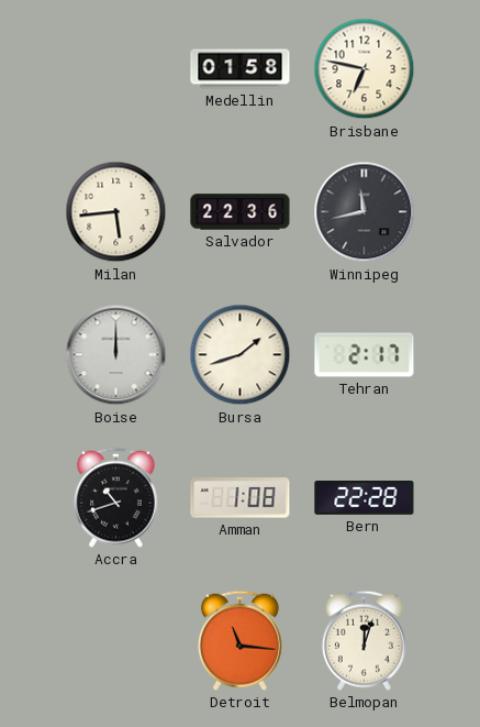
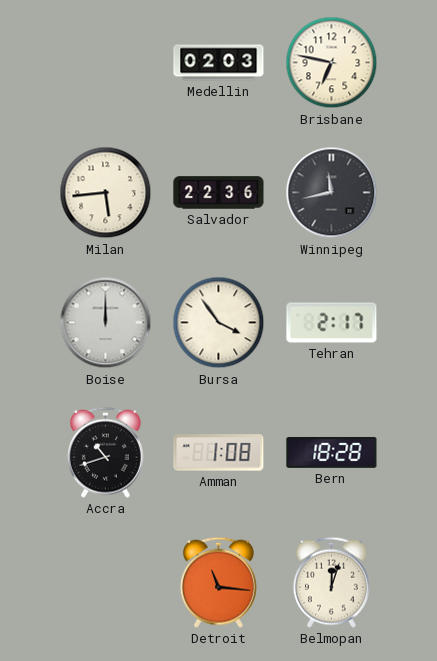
Medellin: 01:58 -> 02:03 (219, 63)
Bursa: 1:42 -> 3:54 (219, 323)
Bern: 22:28 -> 18:28 (332, 452)
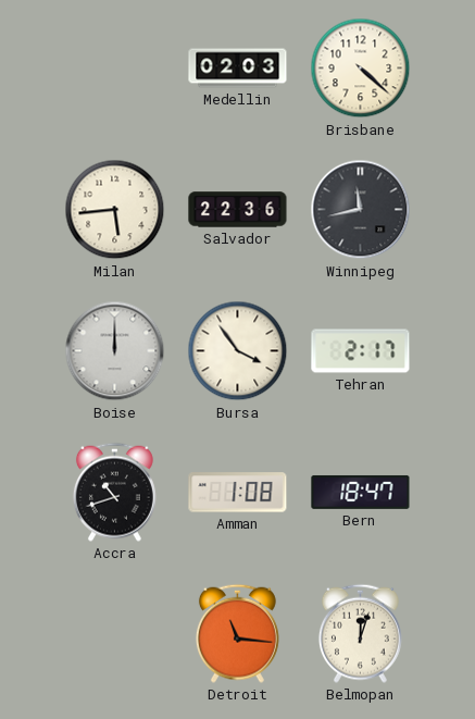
Brisbane: 6:47 -> 4:22 (361, 69)
Bern: 18:28 -> 18:47 (361, 492)
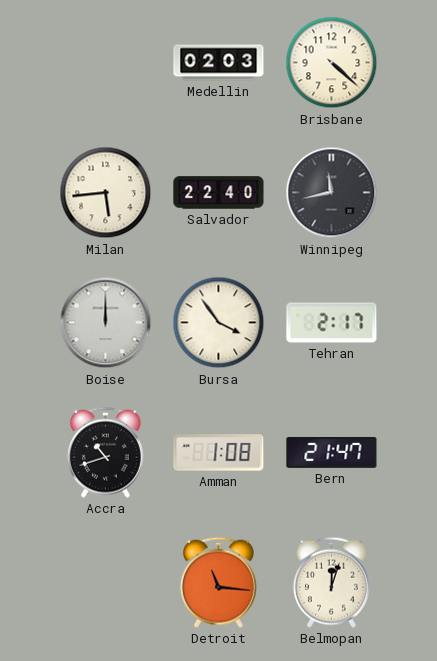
Salvador: 22:36 -> 22:40 (219, 193)
Bern: 18:47 -> 21:47 (332, 452)
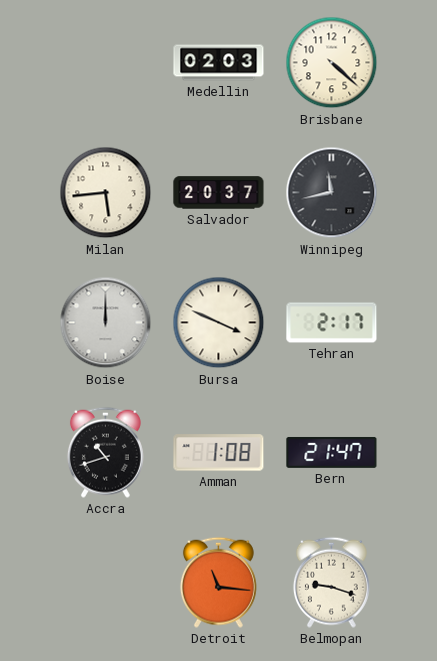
Salvador: 22:40 -> 20:37 (219, 193)
Bursa: 3:54 -> 3:49 (219, 323)
Belmopan: 12:03 -> 9:18 (331, 582)
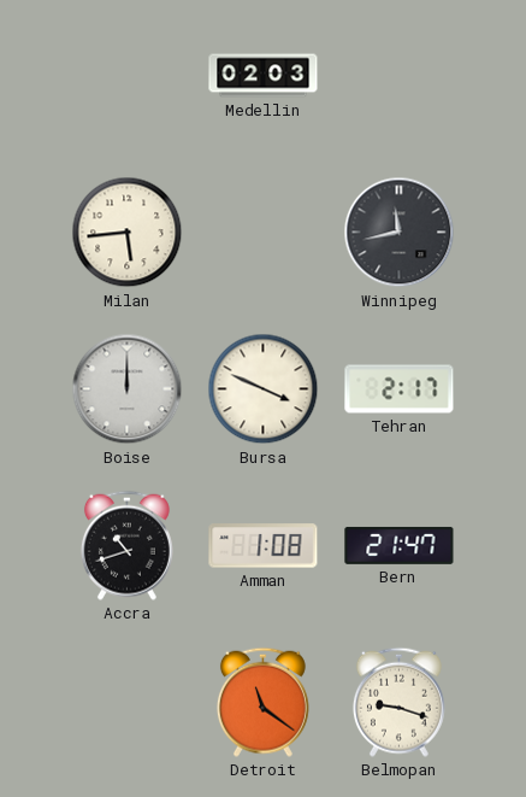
Brisbane: 4:22 -> none (332, 63)
Salvador: 20:37 -> none (219, 193)
Detroit: 11:16 -> 11:21 (262, 702)
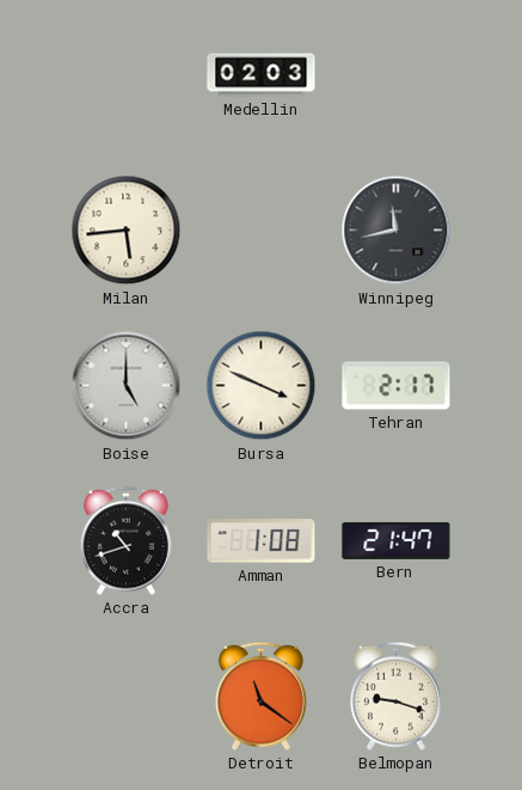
Boise: 12:00 -> 5:00 (127, 386)
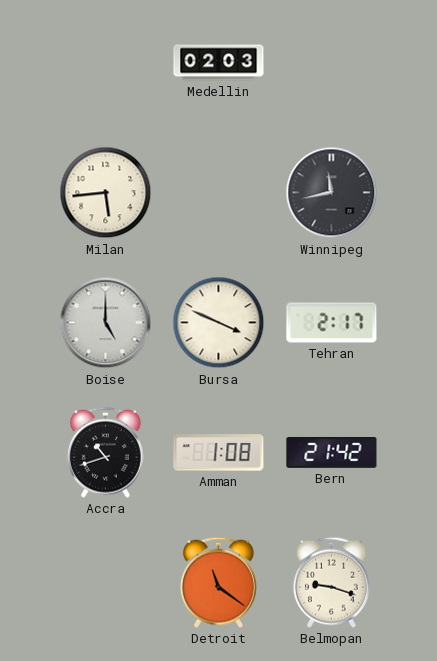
Bern: 21:47 -> 21:42 (332, 452)
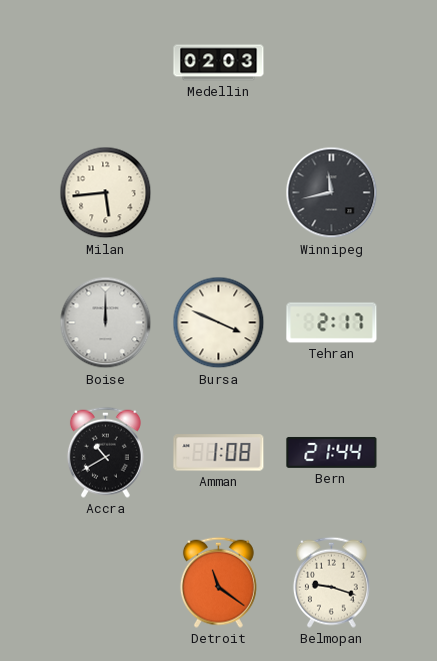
Boise: 5:00 -> 12:00 (106, 323)
Accra: 10:42 -> 10:40 (105, 452)
Bern: 21:42 -> 21:44 (332, 452)
